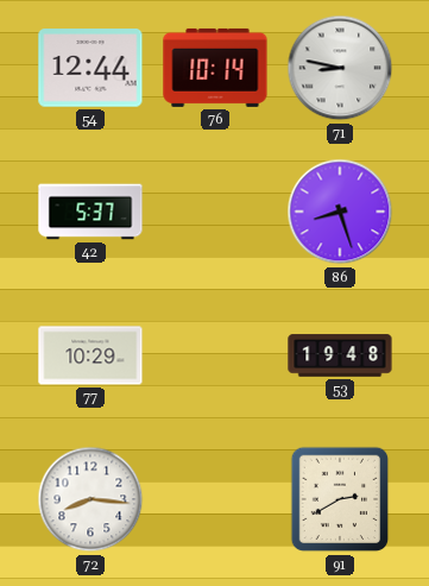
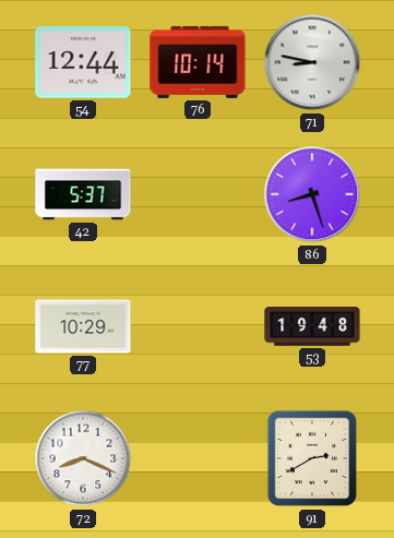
72: 8:16 -> 8:19 (83, 458)
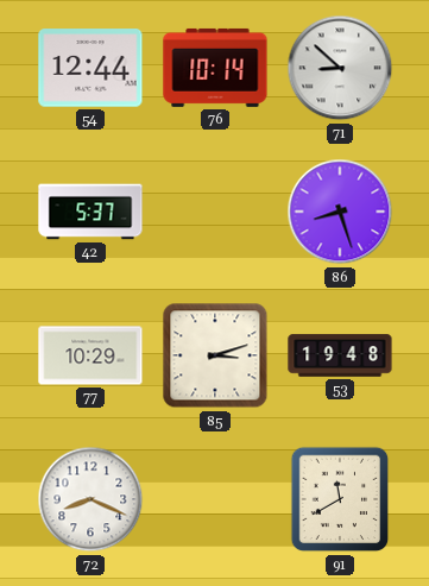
71: 8:47 -> 8:52 (340, 68)
85: none -> 3:12 (215, 355)
91: 2:40 -> 11:40 (340, 499)
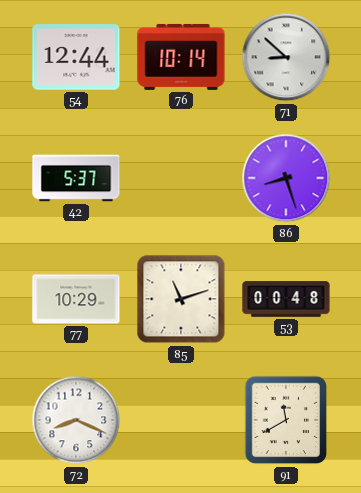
85: 3:12 -> 11:12 (181, 299)
53: 19:48 -> 00:48 (286, 299)
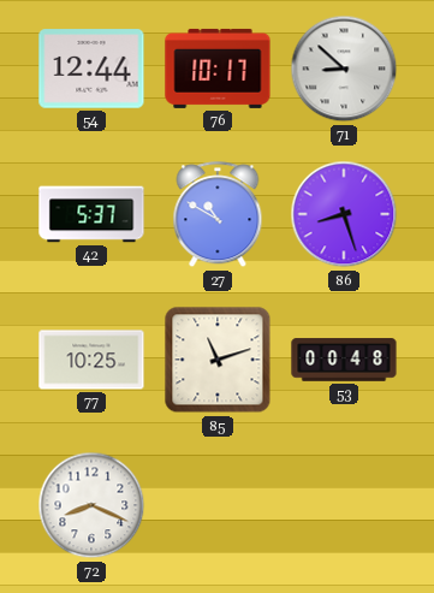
76: 10:14 -> 10:17 (218, 69)
27: none -> 10:50 (218, 215)
77: 10:29 -> 10:25 (91, 360)
91: 11:40 -> none (286, 420)
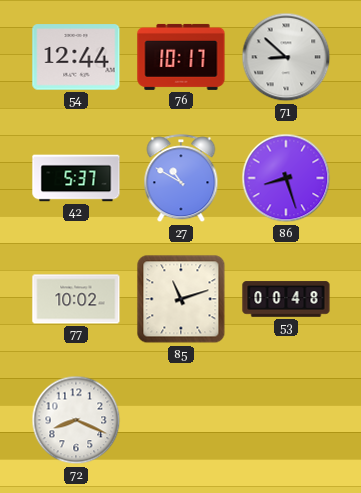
77: 10:25 -> 10:02 (76, 299)
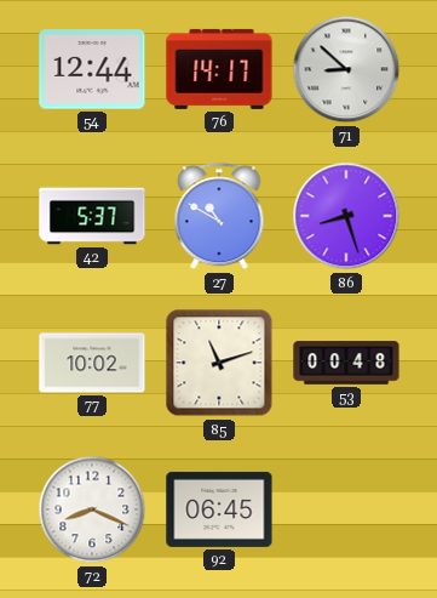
76: 10:17 -> 14:17 (219, 69)
92: none -> 06:45 (219, 509)
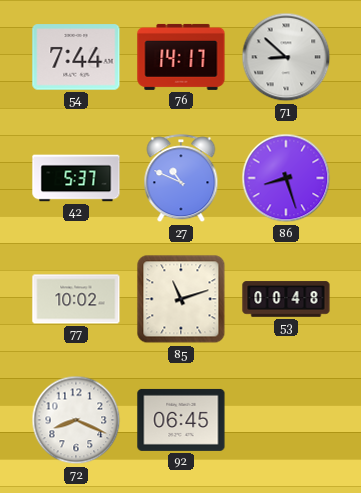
54: 12:44 -> 7:44 (76, 57)
27: 10:50 -> 10:49 (181, 179)
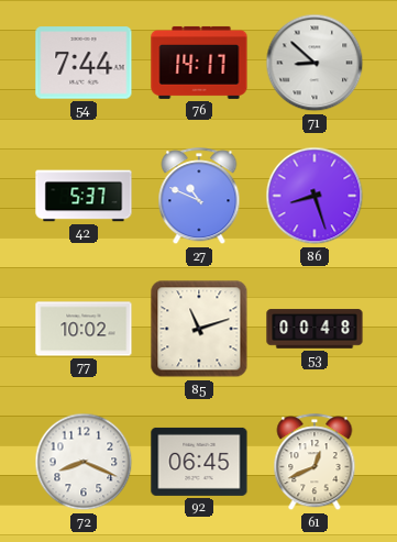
61: none -> 12:41 (315, 463)
